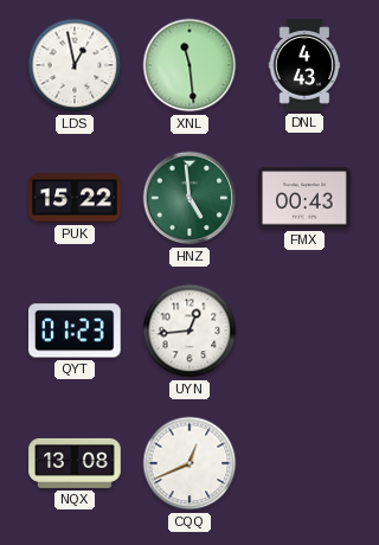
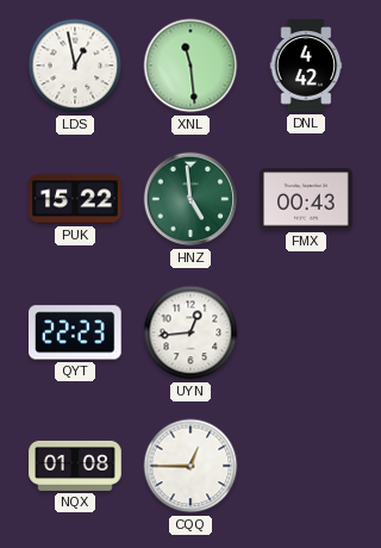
DNL: 4:43 -> 4:42 (306, 66)
QYT: 01:23 -> 22:23 (76, 332)
NQX: 13:08 -> 01:08 (75, 466)
CQQ: 12:41 -> 12:45 (190, 466)
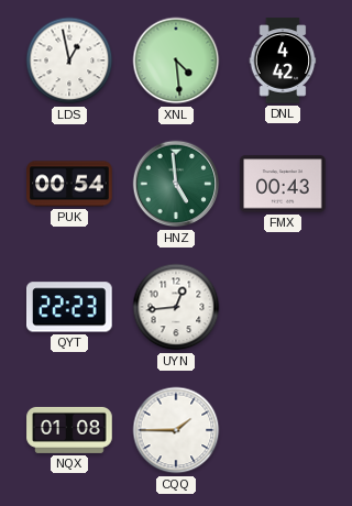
XNL: 11:29 -> 4:29 (176, 61)
PUK: 15:22 -> 00:54 (69, 184)
CQQ: 12:45 -> 1:45 (176, 430)
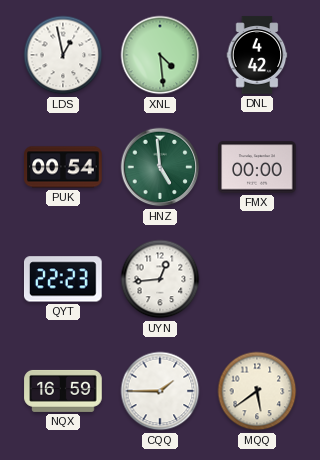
FMX: 00:43 -> 00:00 (257, 167)
NQX: 01:08 -> 16:59 (63, 391)
MQQ: none -> 5:39 (257, 391)
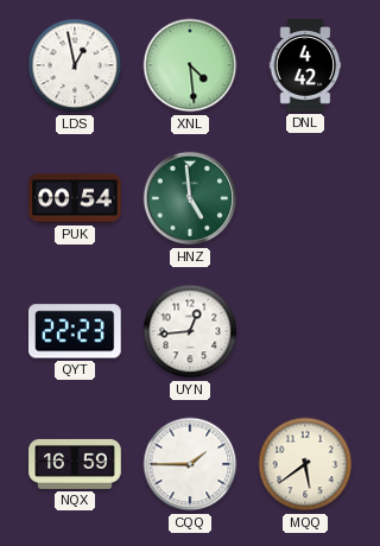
FMX: 00:00 -> none (257, 167)
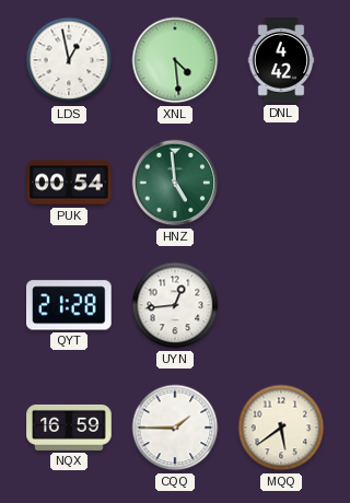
QYT: 22:23 -> 21:28 (70, 305)
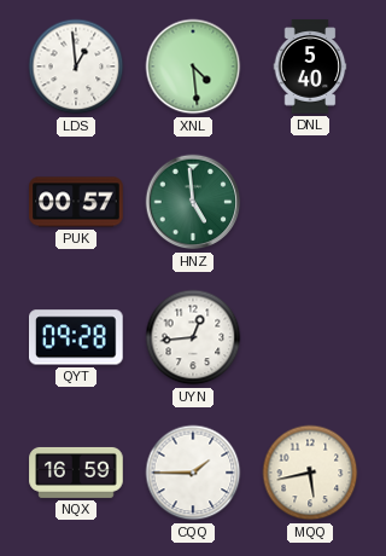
LDS: 12:58 -> 12:59 (76, 66)
DNL: 4:42 -> 5:40 (310, 66)
PUK: 00:54 -> 00:57 (76, 202)
QYT: 21:28 -> 09:28 (77, 337)
MQQ: 5:39 -> 5:43 (310, 473)
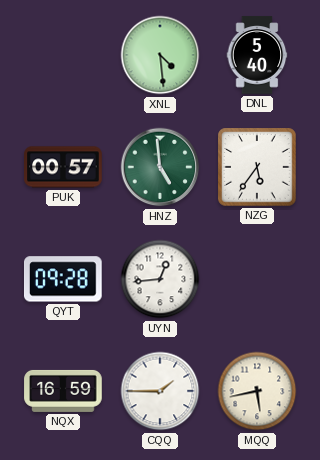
LDS: 12:59 -> none (76, 66)
NZG: none -> 5:36 (257, 167)
